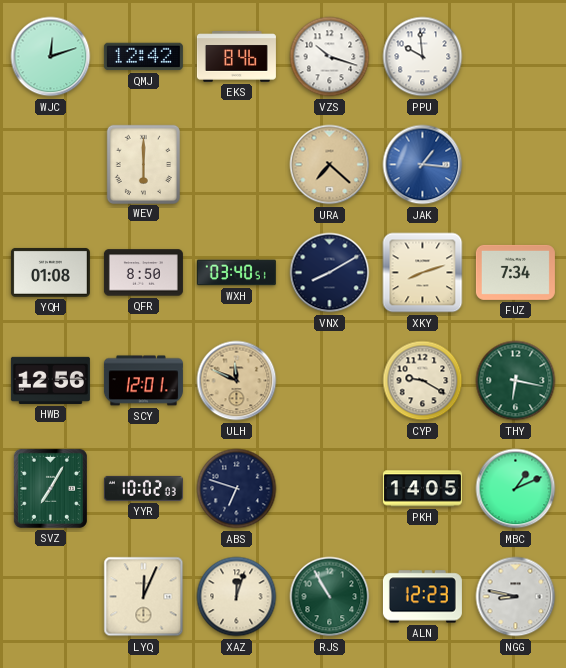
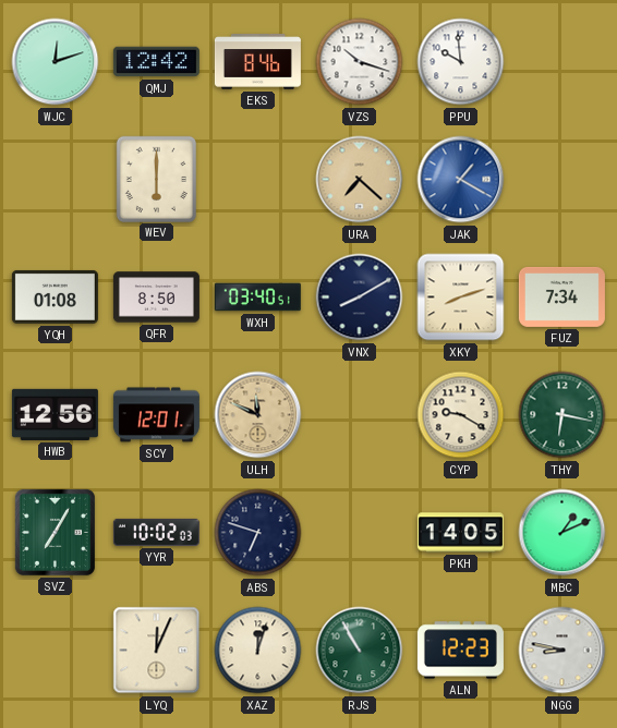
JAK: 1:16 -> 1:20 (461, 180)
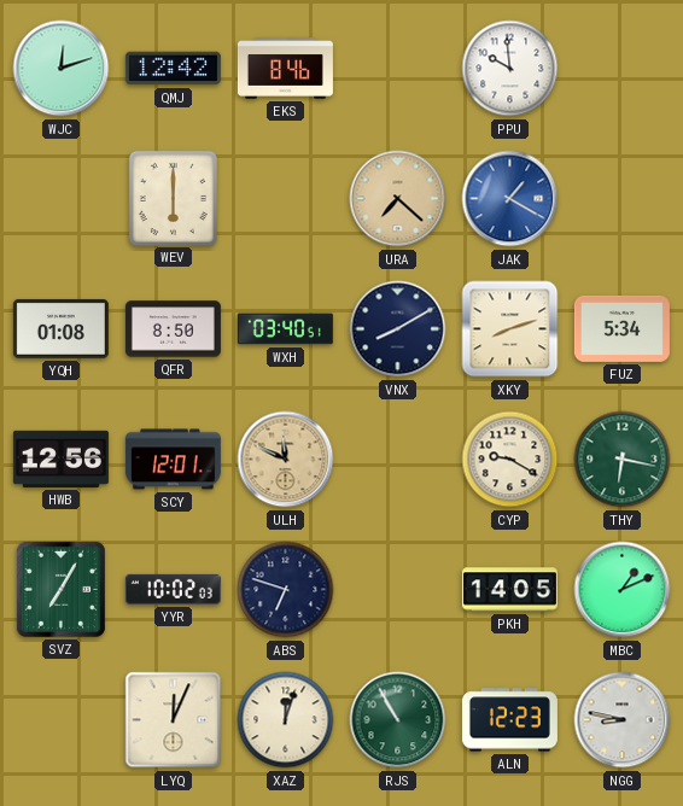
VZS: 10:18 -> none (360, 62)
FUZ: 7:34 -> 5:34 (621, 328)
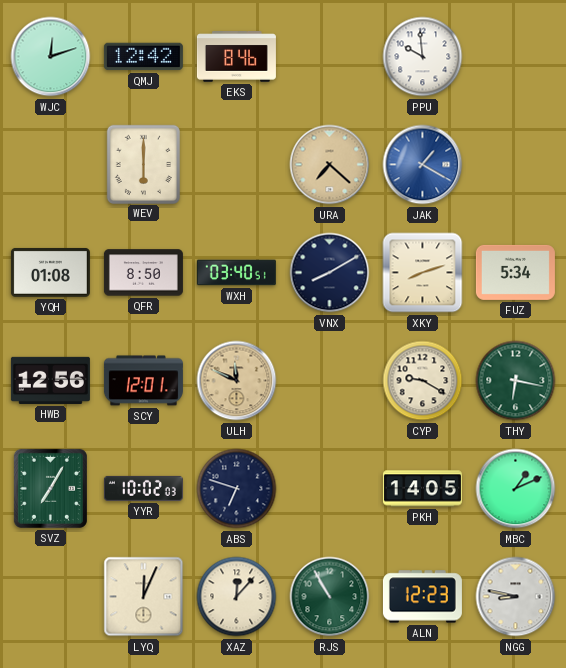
XAZ: 12:03 -> 12:07 (237, 597)
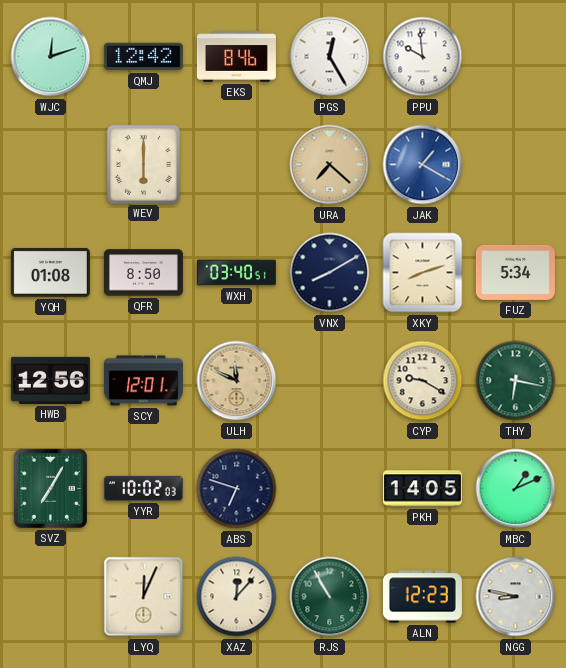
PGS: none -> 12:25 (330, 57)
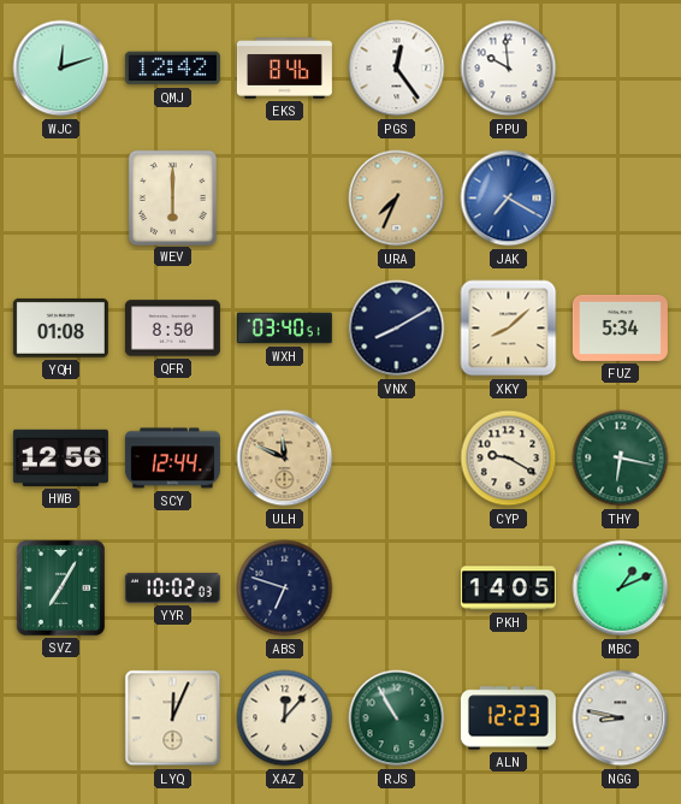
PGS: 12:25 -> 12:24 (397, 69)
URA: 7:22 -> 7:34 (397, 199)
JAK: 1:20 -> 7:20 (509, 199)
XKY: 8:12 -> 8:08 (509, 329)
SCY: 12:01 -> 12:44 (172, 459)
